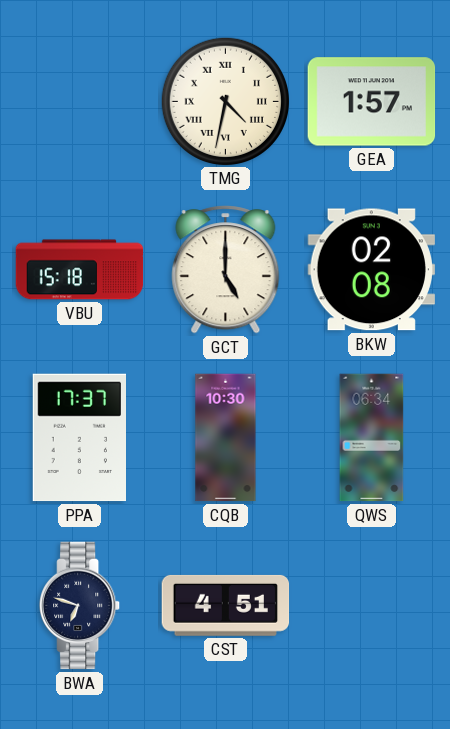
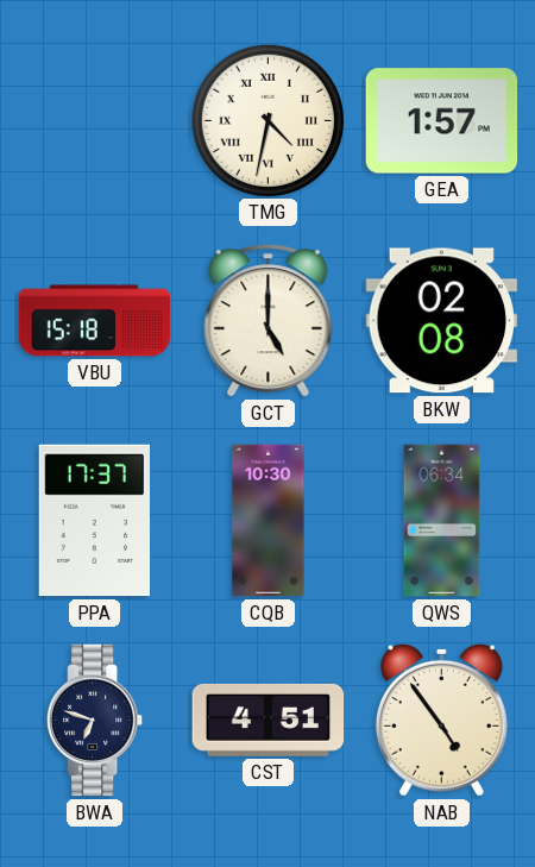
NAB: none -> 4:54 (441, 720)
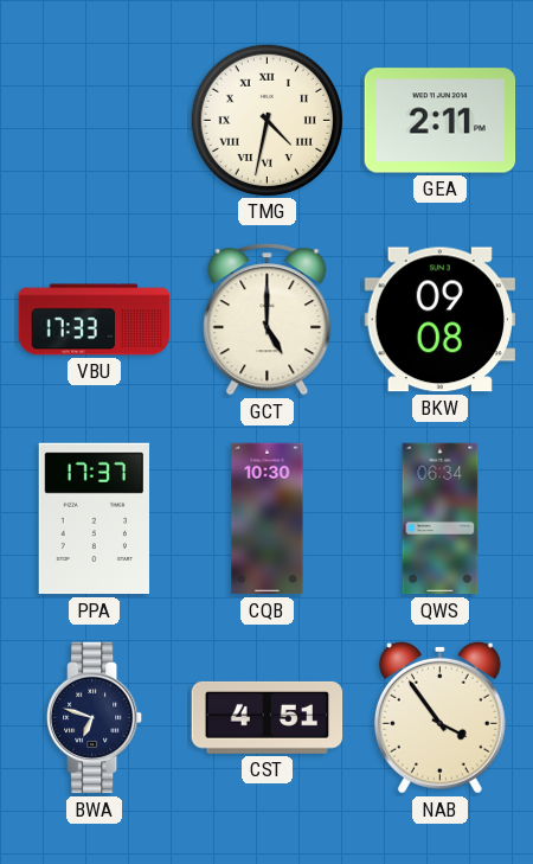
GEA: 1:57 -> 2:11 (441, 121)
VBU: 15:18 -> 17:33 (95, 320)
BKW: 02:08 -> 09:08 (439, 320)
NAB: 4:54 -> 3:54 (439, 717)
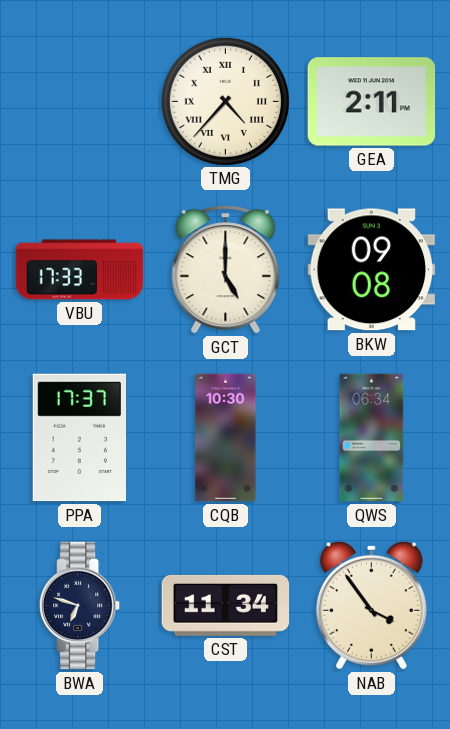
TMG: 4:32 -> 4:37 (225, 101)
CST: 4:51 -> 11:34 (226, 605)
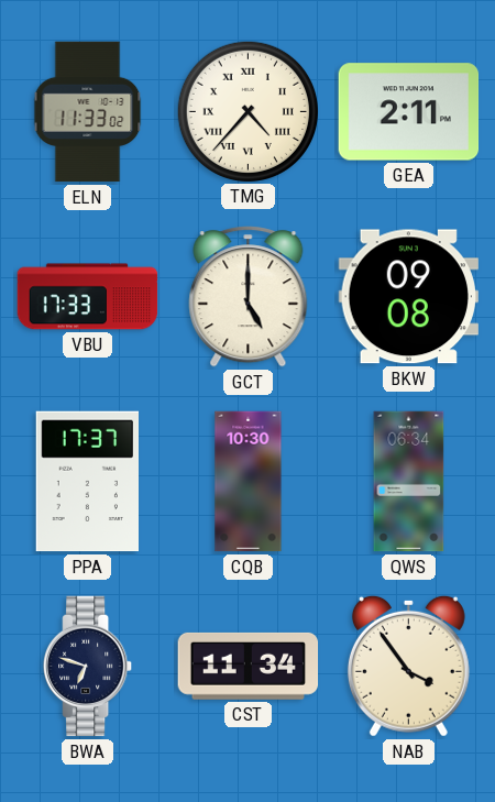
ELN: none -> 11:33 (88, 112)
